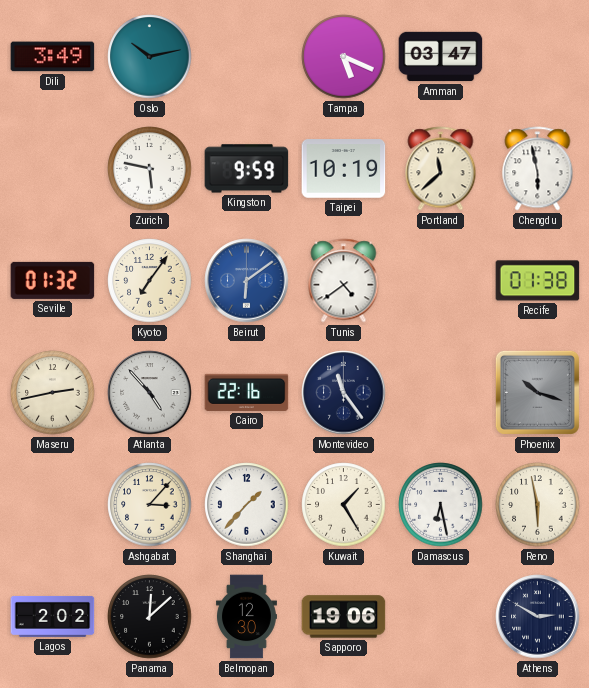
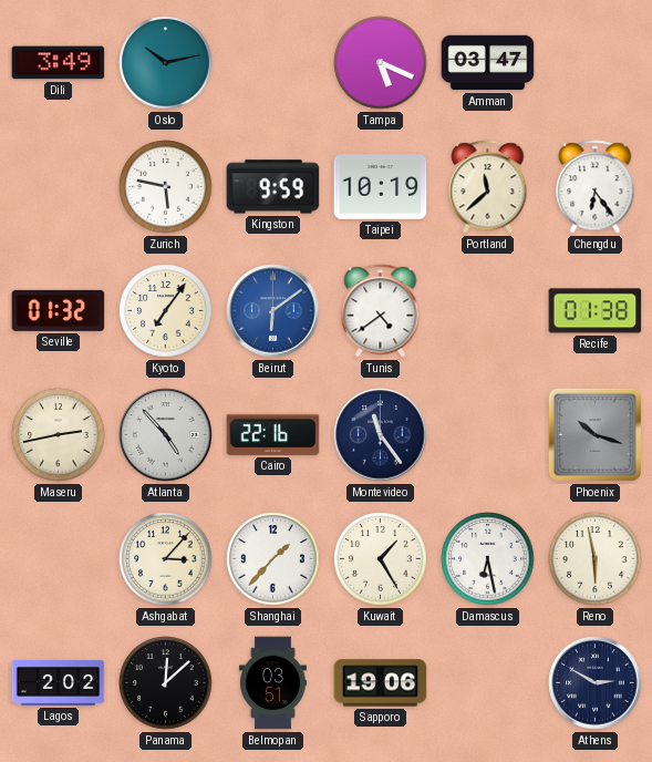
Chengdu: 5:58 -> 6:24 (596, 187)
Belmopan: 12:30 -> 03:51 (272, 683)
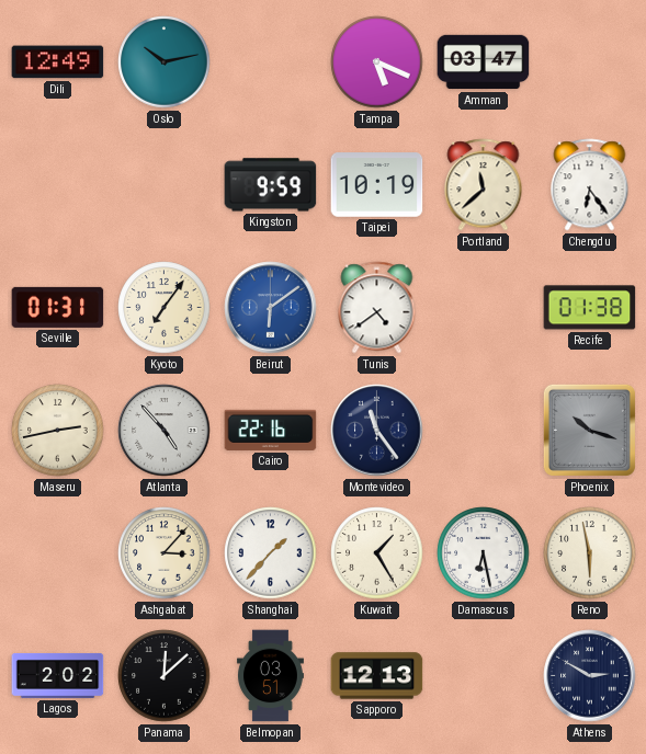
Dili: 3:49 -> 12:49 (58, 62)
Zurich: 5:47 -> none (166, 187)
Seville: 01:32 -> 01:31 (58, 307)
Sapporo: 19:06 -> 12:13 (377, 676)
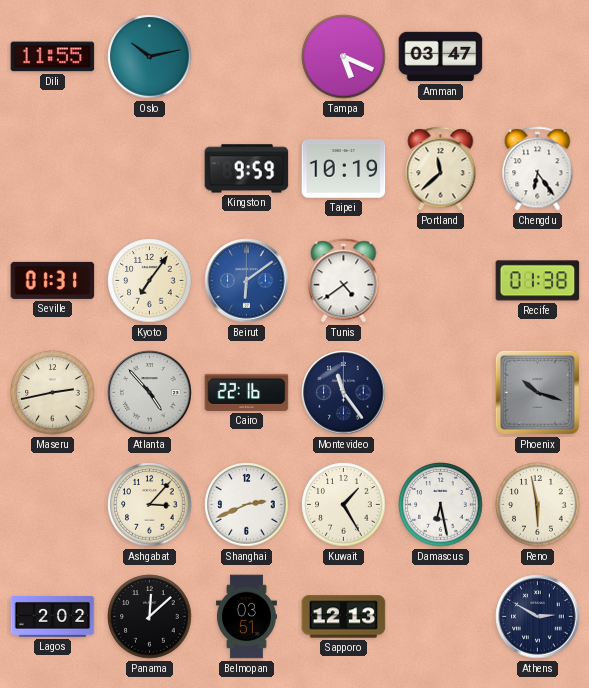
Dili: 12:49 -> 11:55 (53, 57)
Shanghai: 1:37 -> 2:41 (247, 505)
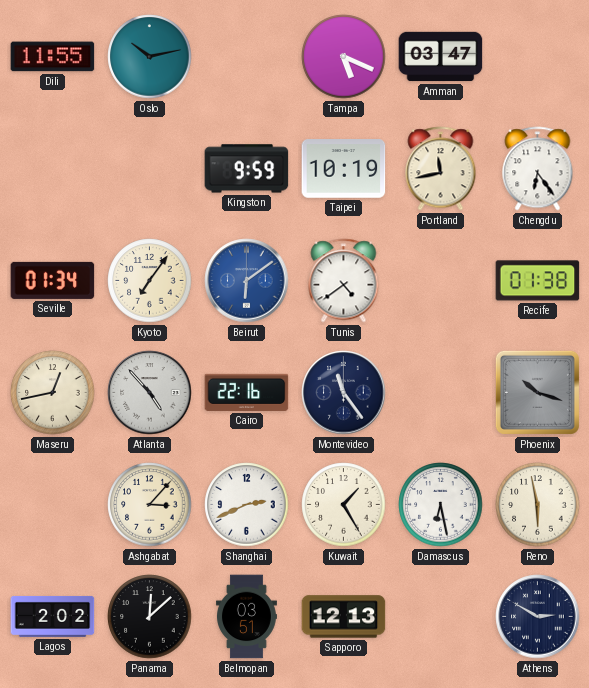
Portland: 11:38 -> 11:43 (441, 169)
Seville: 01:31 -> 01:34 (53, 280)
Maseru: 2:43 -> 12:43 (53, 393)
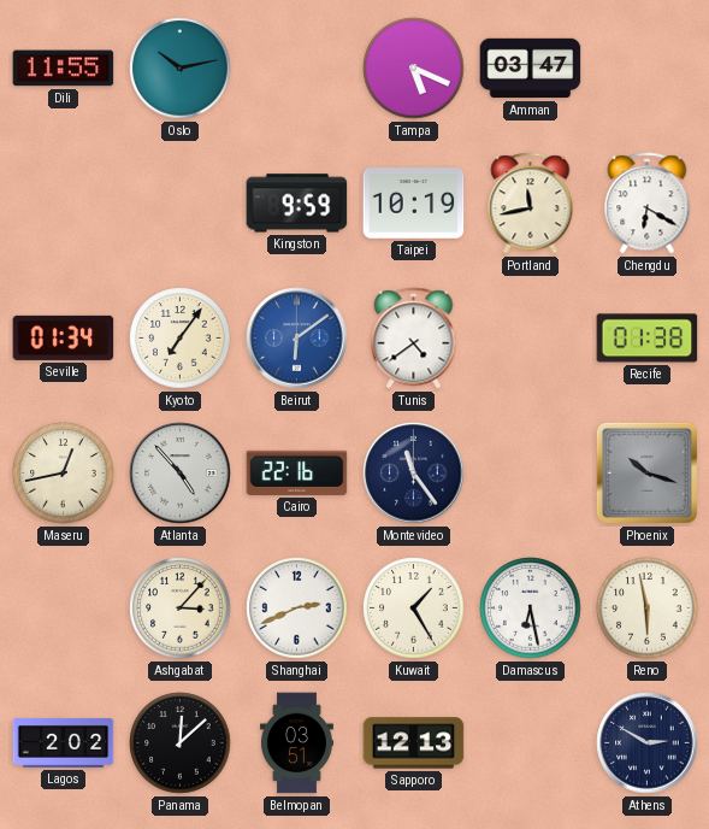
Chengdu: 6:24 -> 6:20 (648, 204)
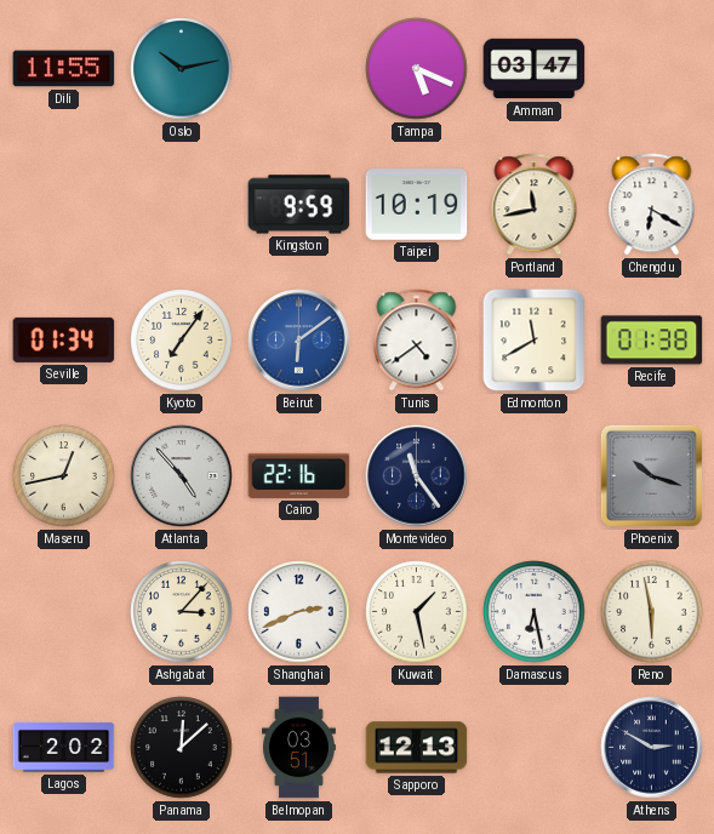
Edmonton: none -> 11:40 (535, 341)
Kuwait: 1:25 -> 1:28 (417, 612)
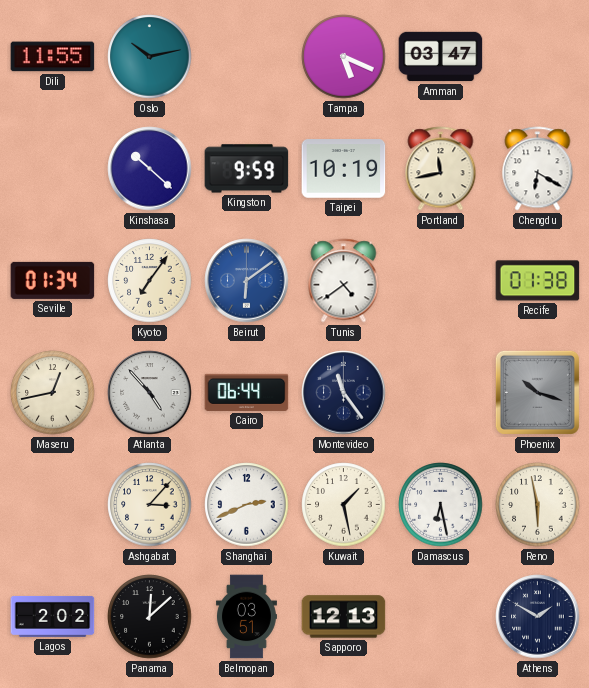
Kinshasa: none -> 10:22 (150, 169)
Edmonton: 11:40 -> none (535, 341)
Cairo: 22:16 -> 06:44 (247, 392)
Athens: 2:50 -> 1:50 (538, 617)
